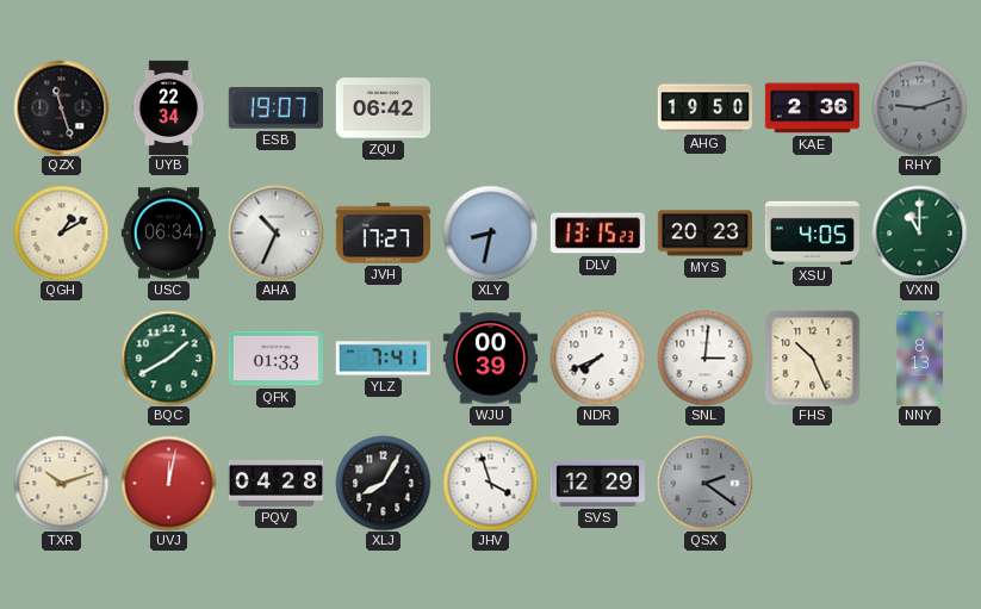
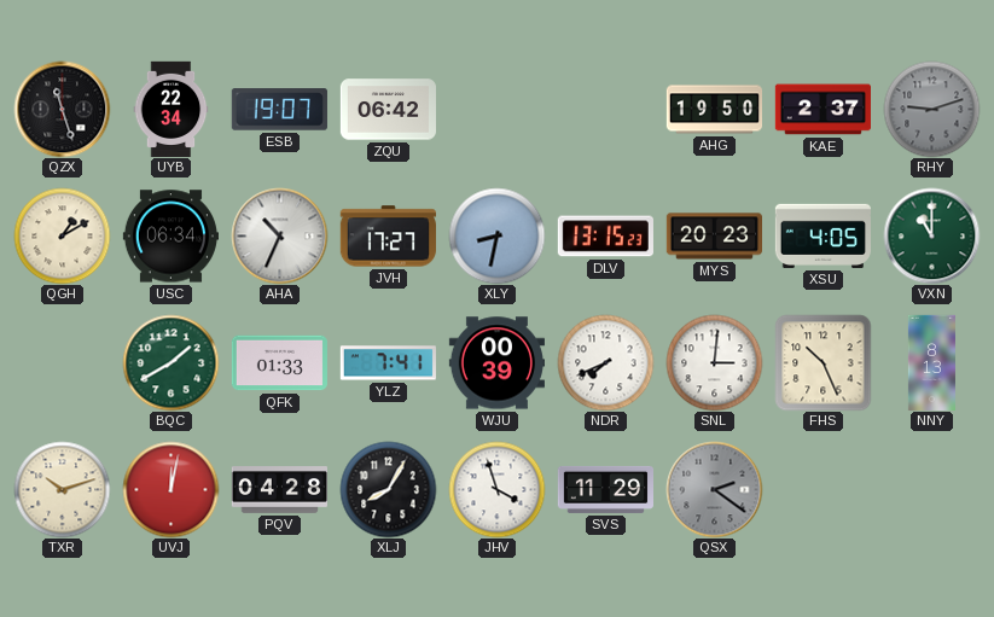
KAE: 2:36 -> 2:37 (822, 110)
SVS: 12:29 -> 11:29 (605, 489)
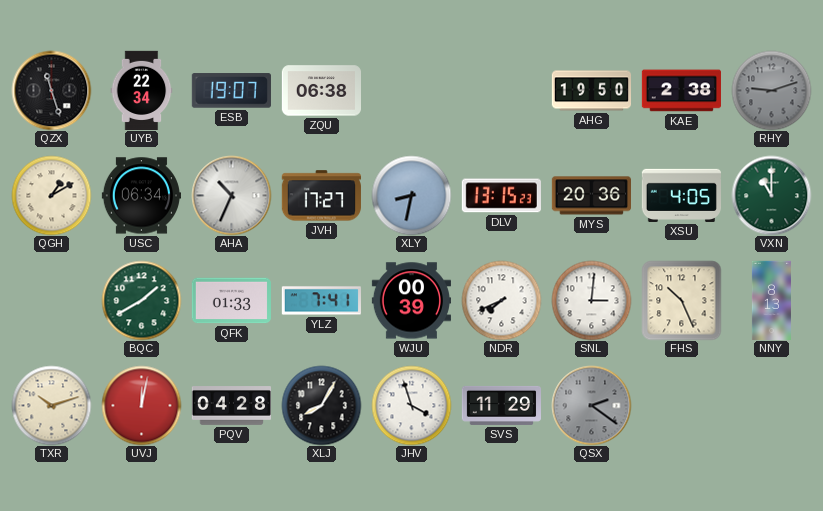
ZQU: 06:42 -> 06:38 (321, 91)
KAE: 2:37 -> 2:38 (681, 91)
MYS: 20:23 -> 20:36 (591, 196)
